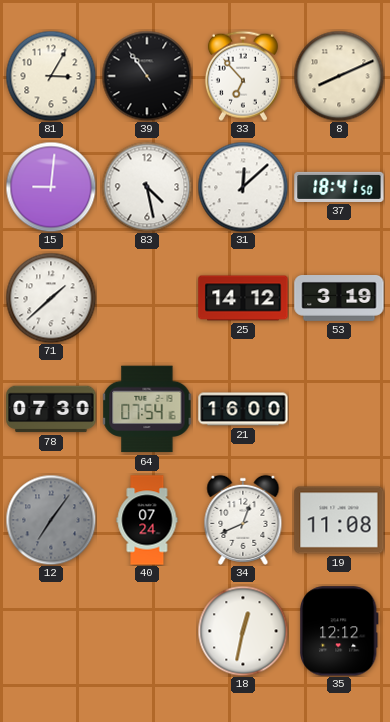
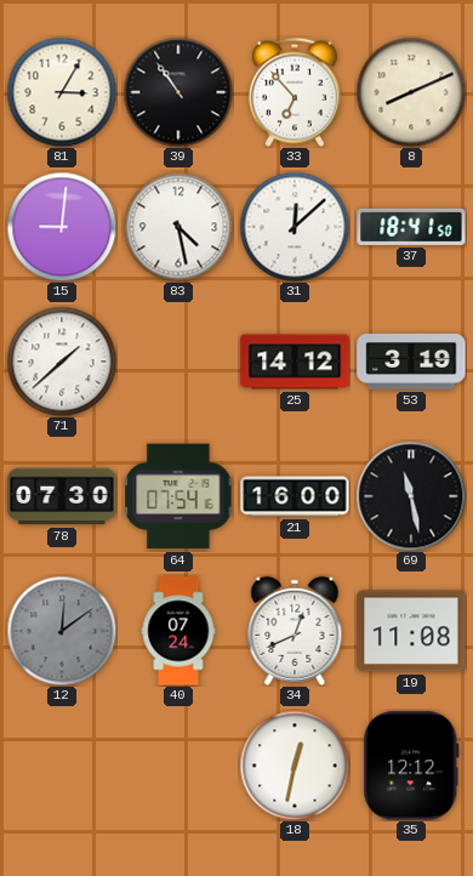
69: none -> 11:28 (411, 496)
12: 7:06 -> 12:09 (62, 631)
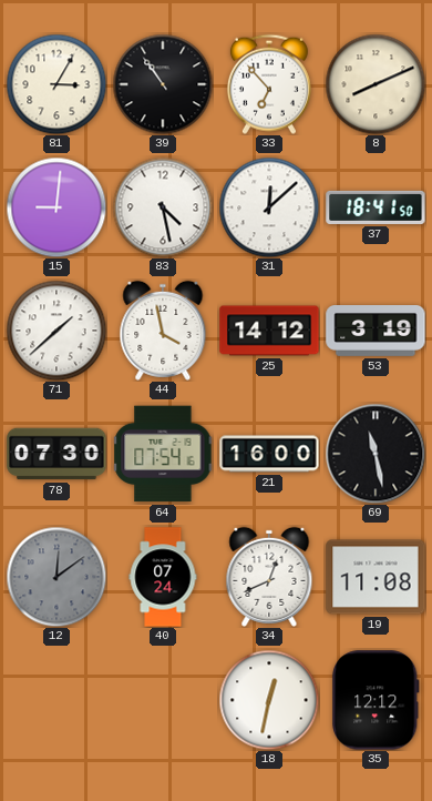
44: none -> 3:58 (163, 331)
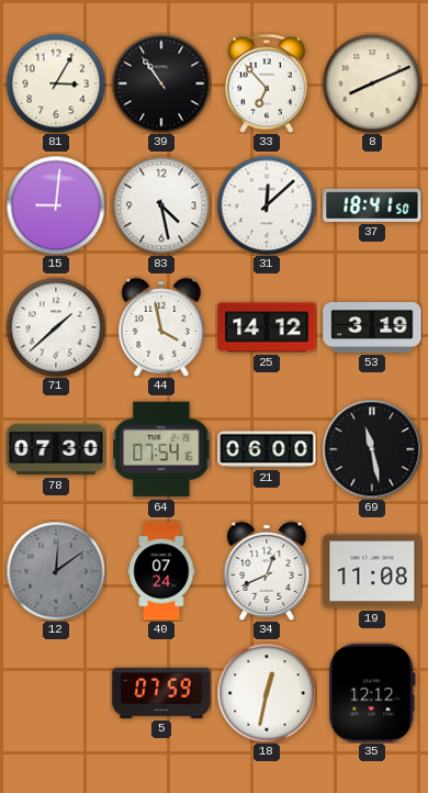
21: 16:00 -> 06:00 (267, 449)
5: none -> 07:59 (161, 693)
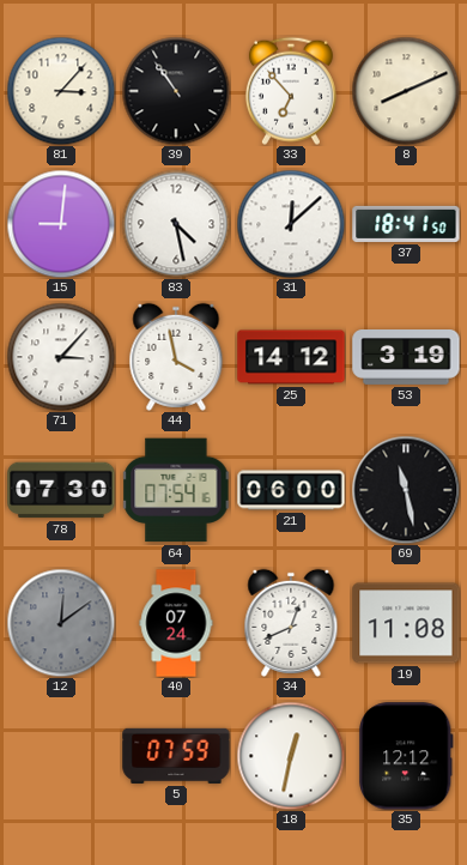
81: 3:05 -> 3:07 (61, 91)
71: 1:38 -> 3:07 (61, 357)
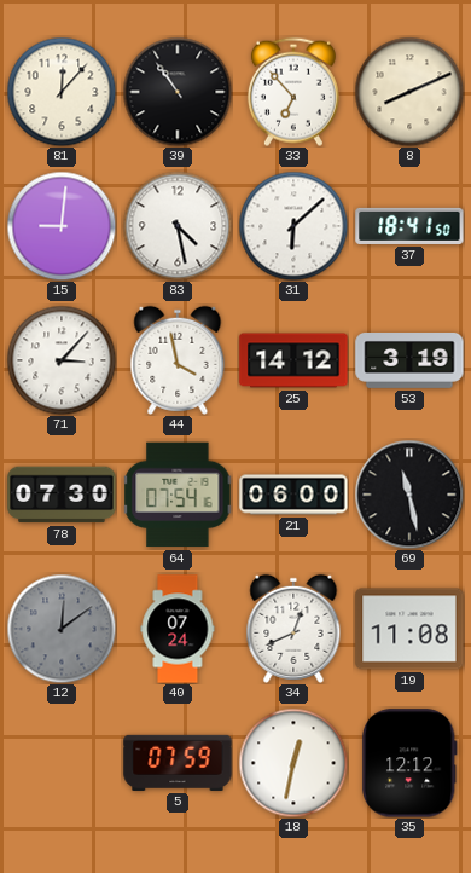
81: 3:07 -> 12:07 (62, 92)
31: 12:08 -> 6:08 (293, 226)
